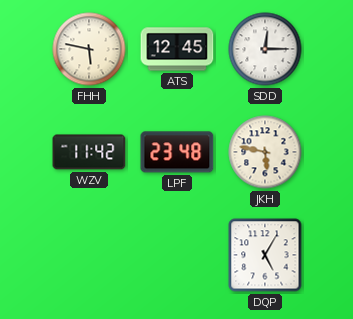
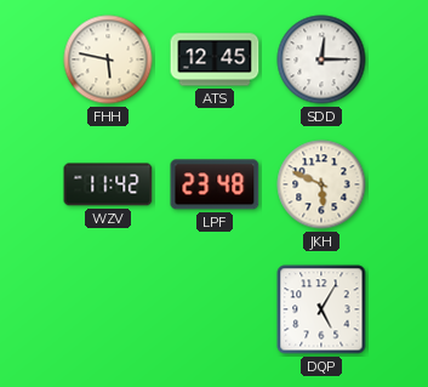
JKH: 5:47 -> 5:49 (321, 184)
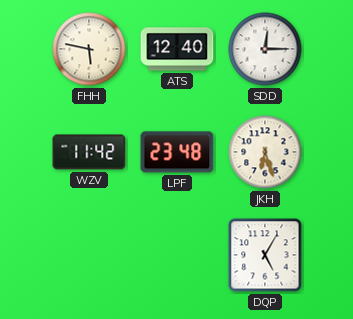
ATS: 12:45 -> 12:40 (177, 49)
JKH: 5:49 -> 6:27 (265, 152)
